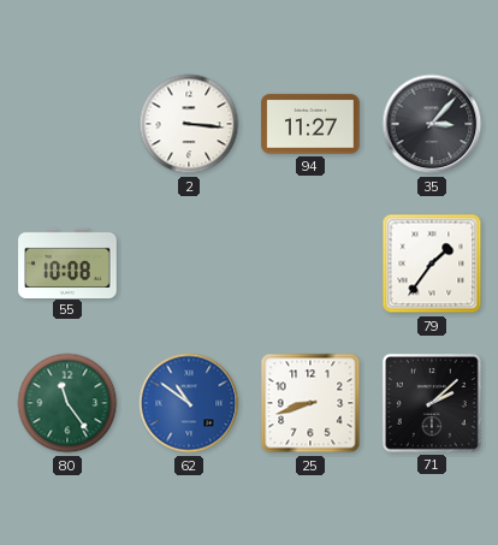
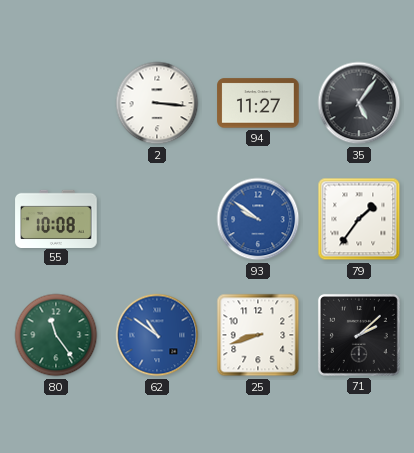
35: 3:07 -> 5:06 (359, 103)
93: none -> 9:51 (258, 219)
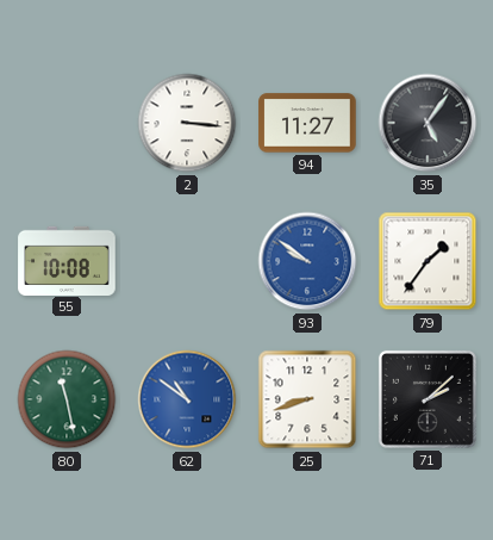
80: 11:24 -> 11:28 (67, 399)
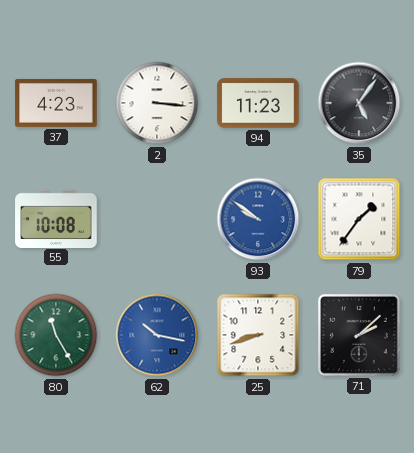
37: none -> 4:23 (56, 103)
94: 11:27 -> 11:23 (258, 103)
80: 11:28 -> 11:25 (56, 335)
62: 10:51 -> 10:17 (157, 335)
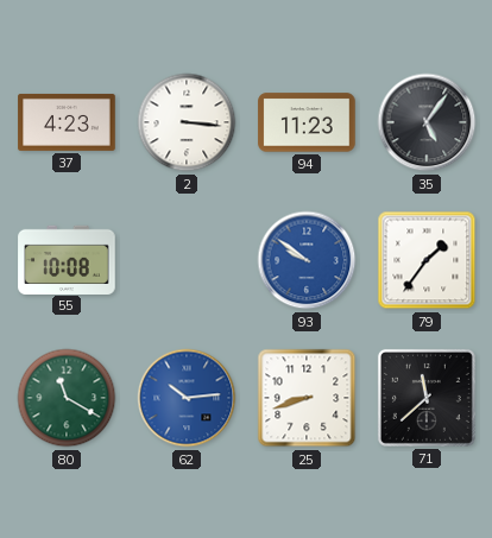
80: 11:25 -> 11:20 (67, 398)
62: 10:17 -> 10:14 (187, 398)
71: 2:08 -> 11:38 (427, 398)
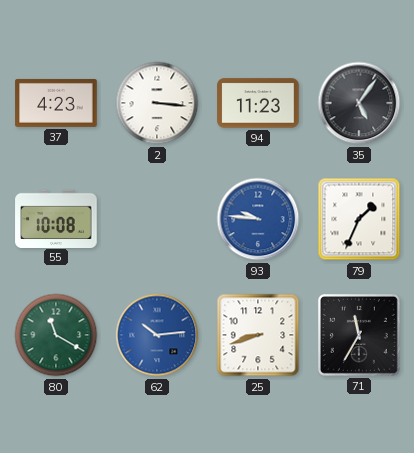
93: 9:51 -> 9:46 (258, 219)
79: 1:36 -> 1:34 (359, 219)
71: 11:38 -> 11:35 (359, 335)
